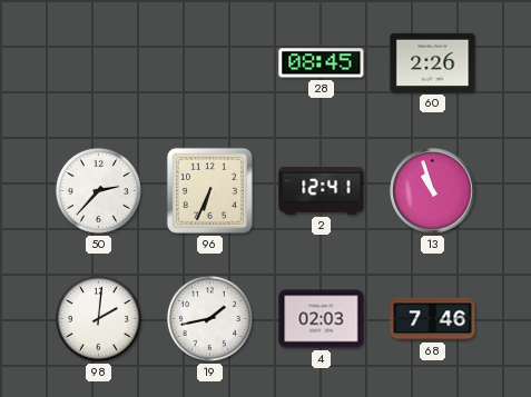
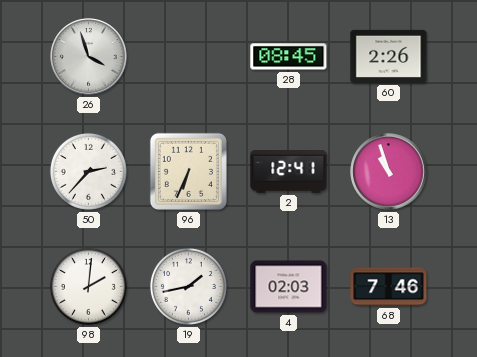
26: none -> 3:57 (89, 57)
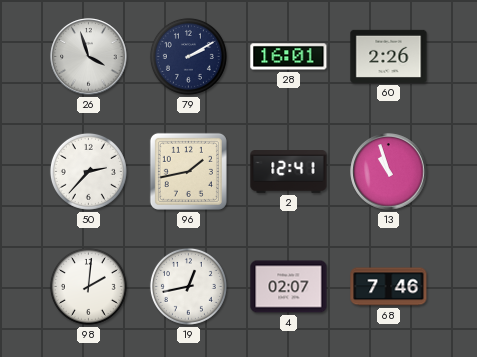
79: none -> 2:10 (188, 56)
28: 08:45 -> 16:01 (289, 57)
96: 6:34 -> 1:43 (188, 171)
19: 1:43 -> 12:43 (188, 286)
4: 02:03 -> 02:07 (289, 287)
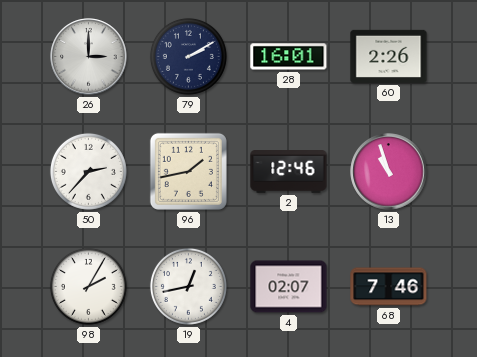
26: 3:57 -> 3:00 (89, 57)
2: 12:41 -> 12:46 (289, 172)
98: 2:01 -> 2:05 (88, 286)
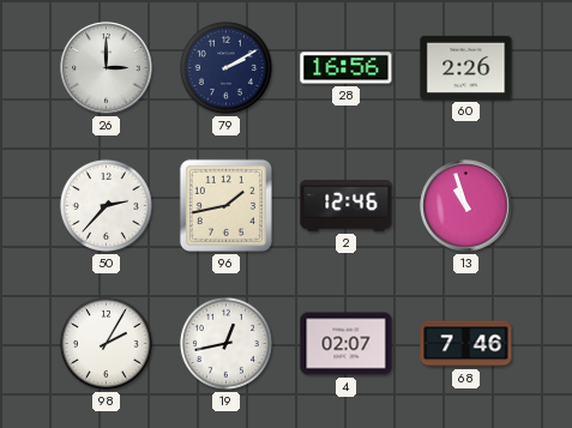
28: 16:01 -> 16:56 (347, 68)
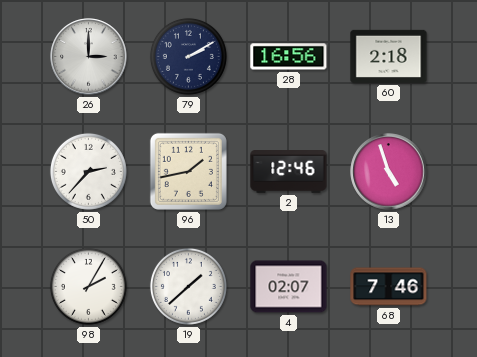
60: 2:26 -> 2:18 (389, 56)
13: 10:57 -> 4:57 (389, 172)
19: 12:43 -> 1:38 (188, 286)
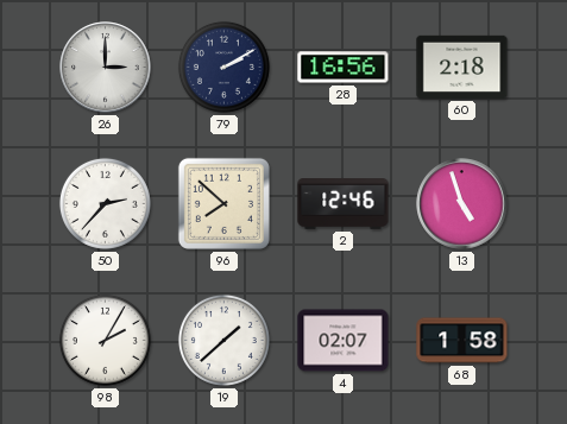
96: 1:43 -> 7:52 (223, 203)
68: 7:46 -> 1:58 (462, 341)
